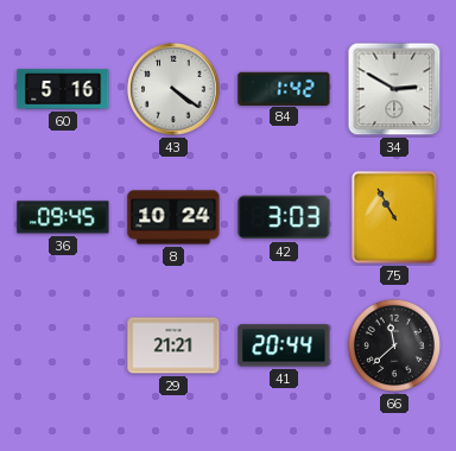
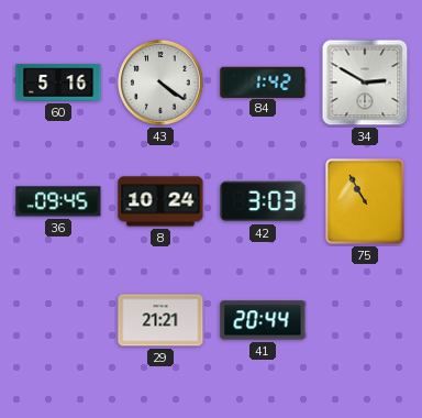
66: 11:38 -> none (394, 345)
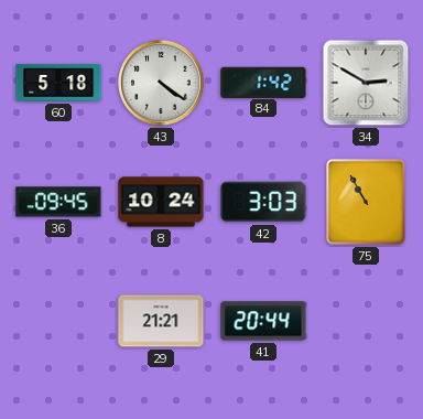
60: 5:16 -> 5:18 (58, 83)
